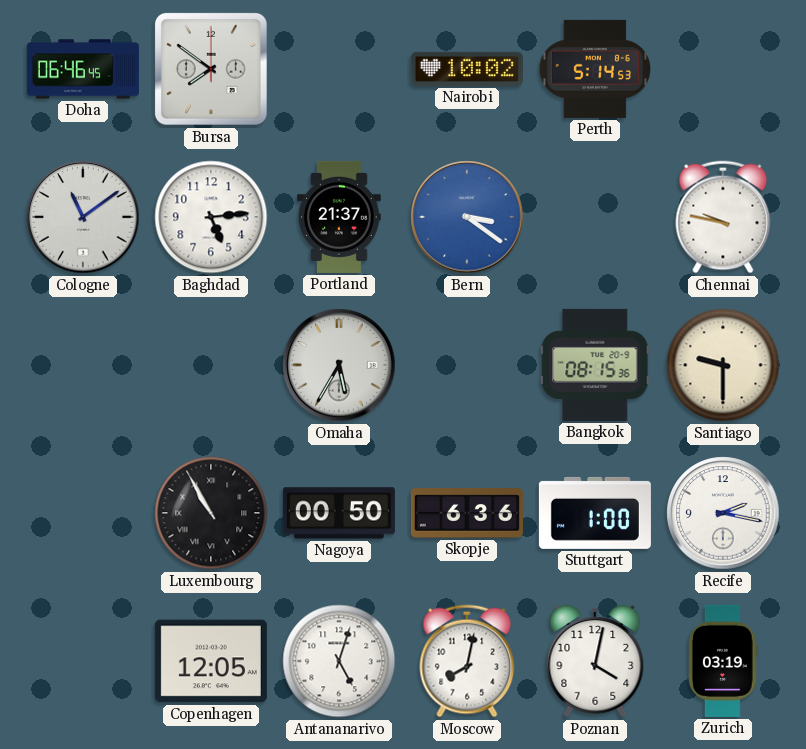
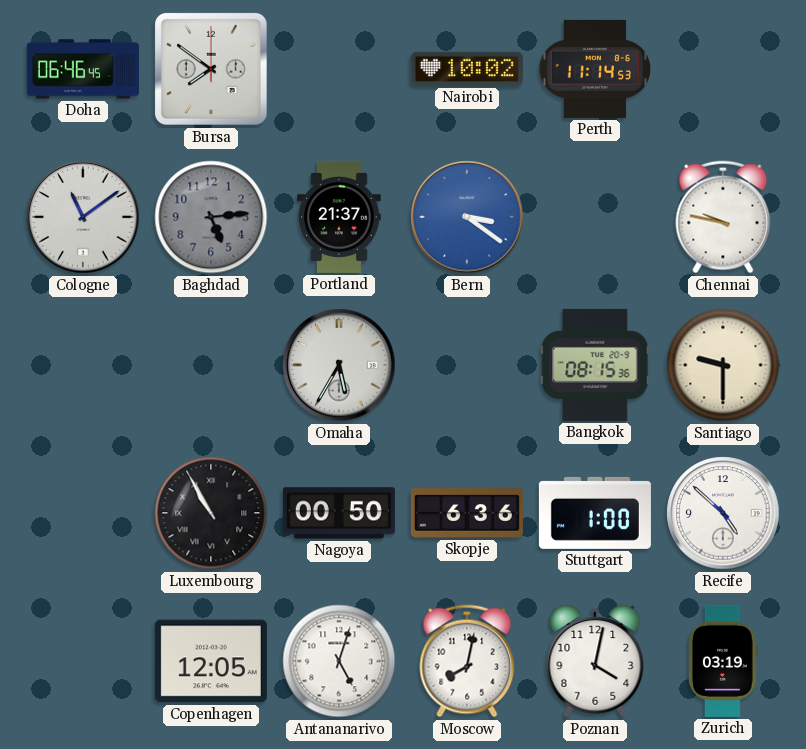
Perth: 5:14 -> 11:14 (595, 69)
Baghdad dial: white -> grey (211, 217)
Recife: 2:17 -> 4:52 (723, 513)
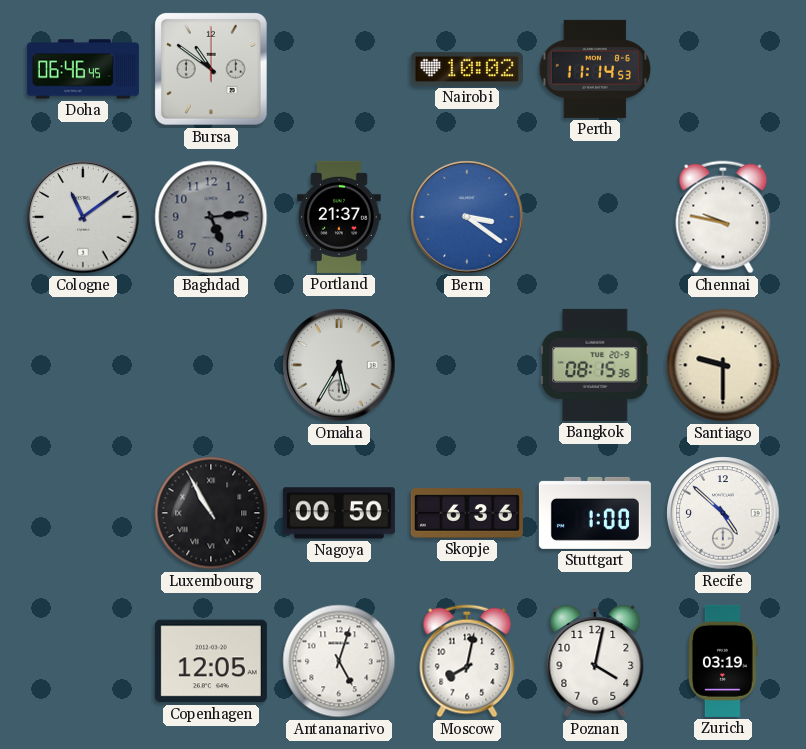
Bursa: 7:51 -> 10:51 (211, 69)
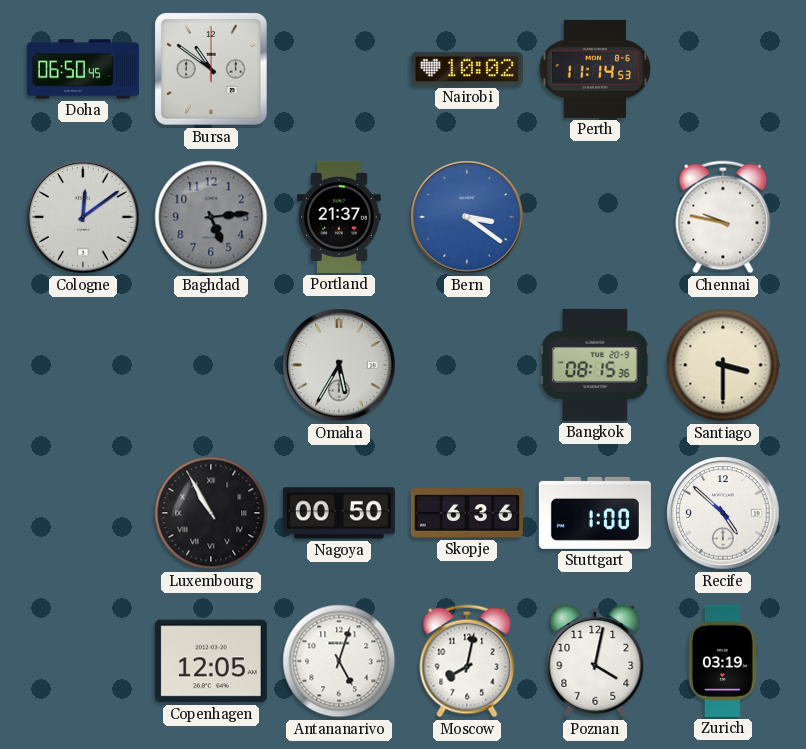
Doha: 06:46 -> 06:50 (83, 69)
Cologne: 11:09 -> 12:09 (83, 217)
Santiago: 9:30 -> 3:30 (723, 365)
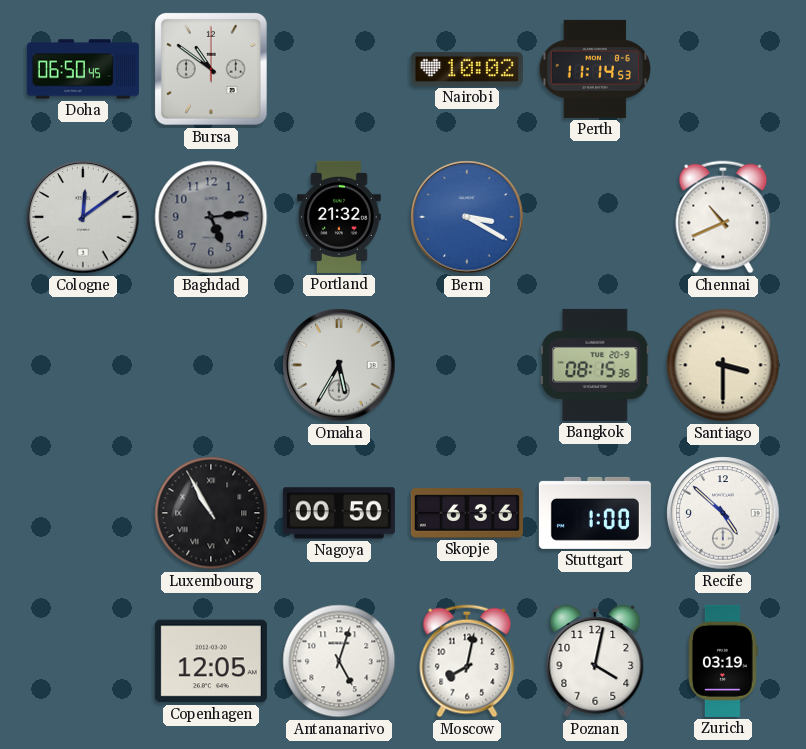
Portland: 21:37 -> 21:32 (339, 217)
Bern: 3:21 -> 3:20 (467, 217)
Chennai: 9:47 -> 10:41 (723, 217)
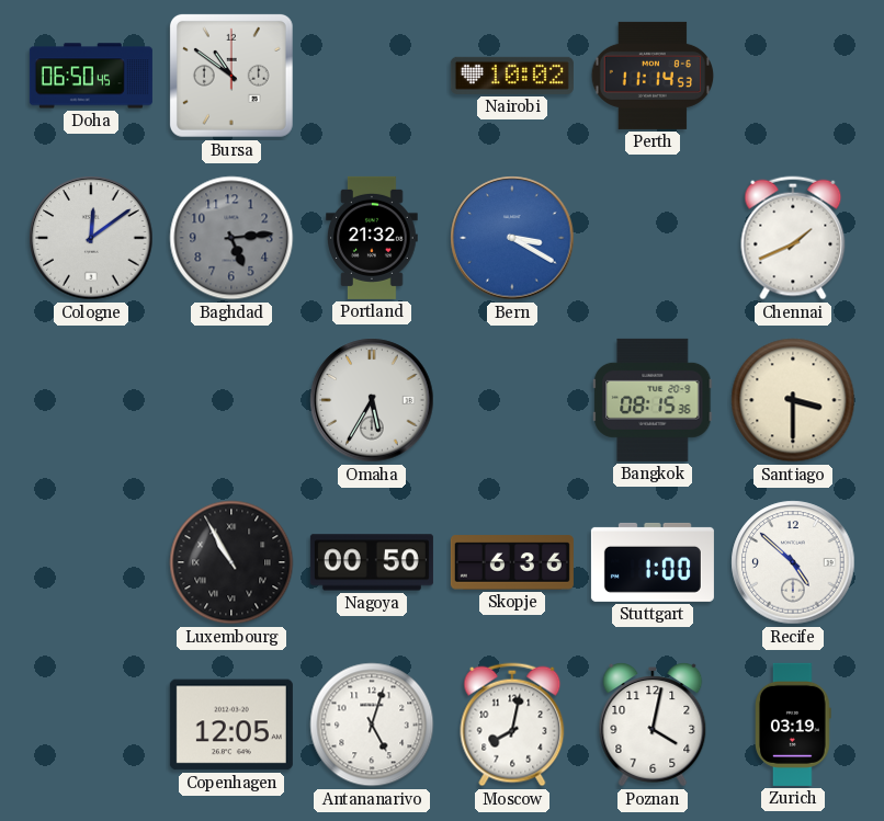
Chennai: 10:41 -> 1:41 (793, 238)
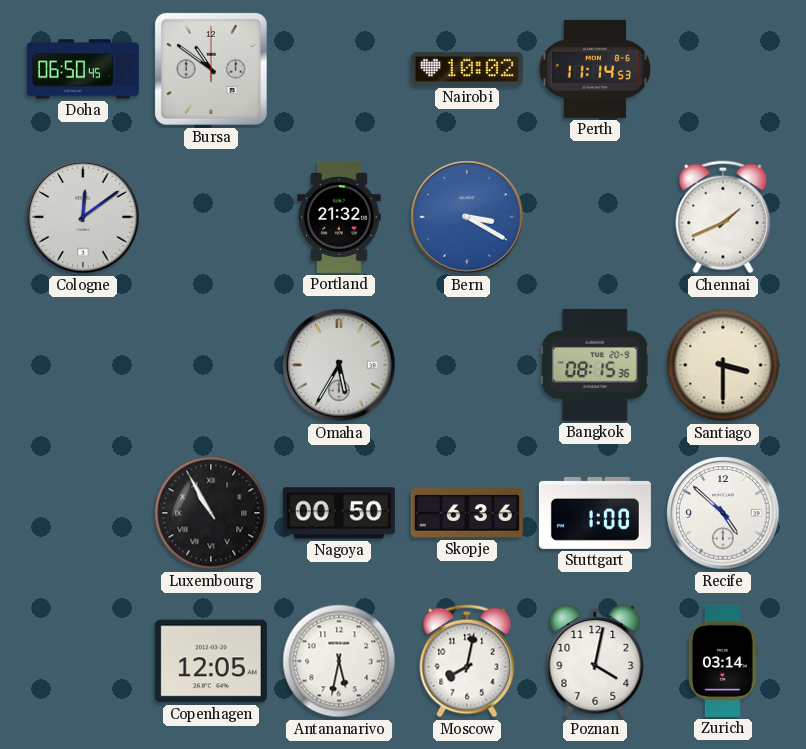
Baghdad: 5:14 -> none (231, 238)
Antananarivo: 5:03 -> 5:32 (339, 661)
Zurich: 03:19 -> 03:14 (724, 661)
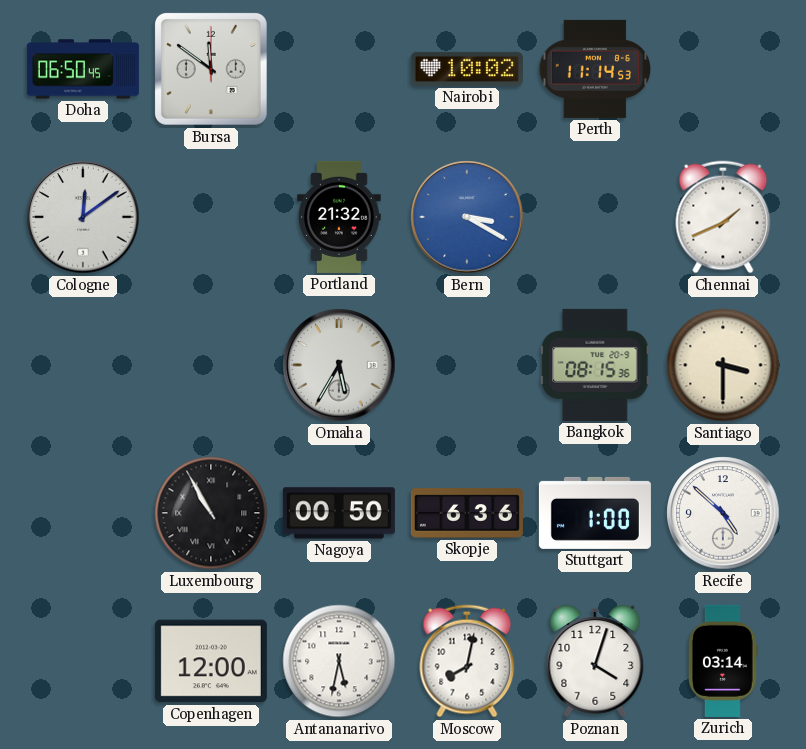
Bursa: 10:51 -> 11:51 (211, 69)
Copenhagen: 12:05 -> 12:00 (211, 661)
Poznan: 4:02 -> 4:03 (595, 661)
